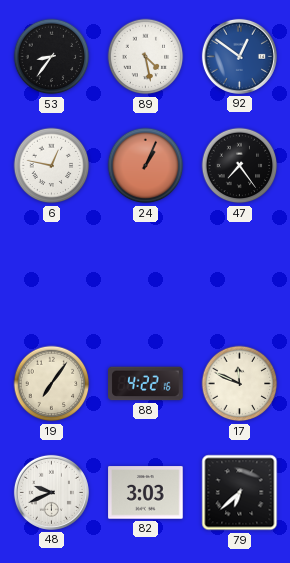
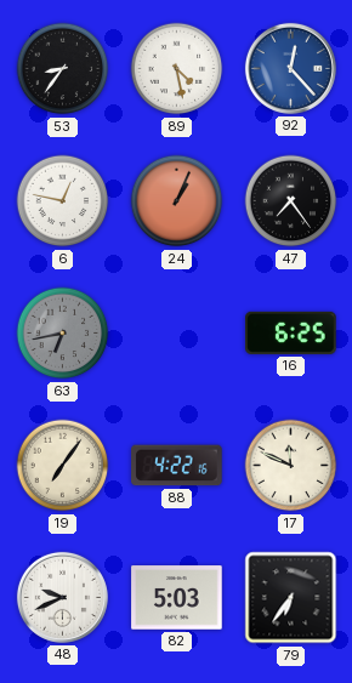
92: 12:51 -> 12:23 (290, 68)
63: none -> 6:43 (63, 334)
16: none -> 6:25 (291, 332)
82: 3:03 -> 5:03 (177, 598)
79: 6:38 -> 6:36 (291, 598)
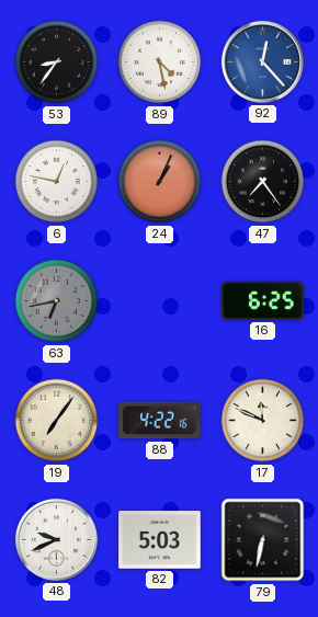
79: 6:36 -> 6:32 (263, 540)
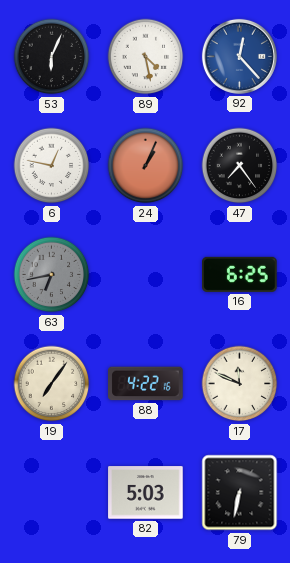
53: 8:36 -> 6:04 (52, 57)
48: 9:41 -> none (56, 539)
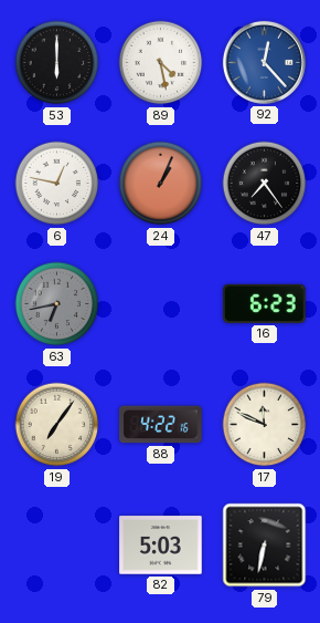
53: 6:04 -> 6:00 (57, 63)
16: 6:25 -> 6:23 (265, 303)
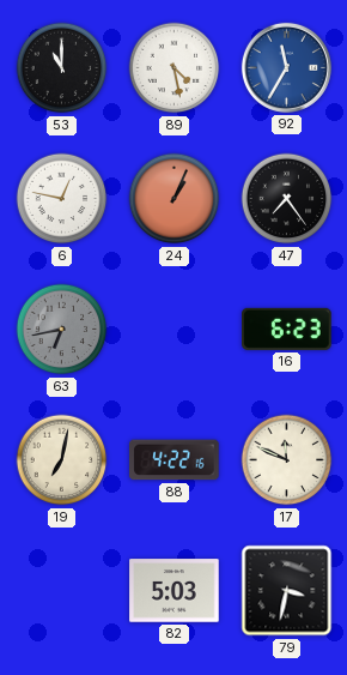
53: 6:00 -> 11:00 (62, 68)
92: 12:23 -> 11:35 (286, 67)
19: 7:06 -> 7:02 (62, 460)
79: 6:32 -> 3:32 (287, 591)
